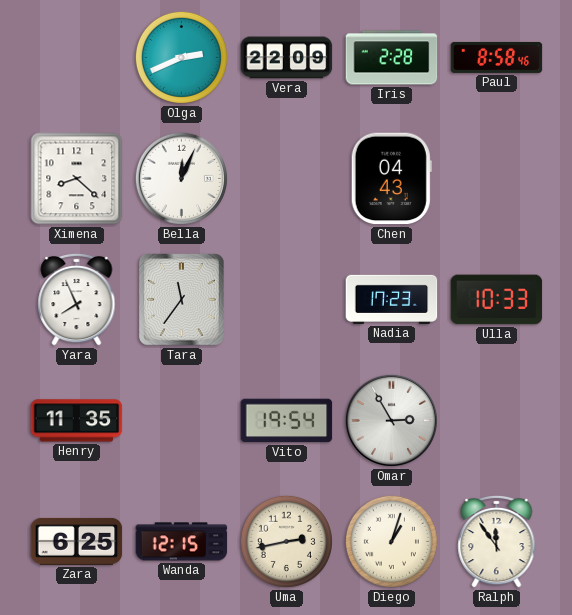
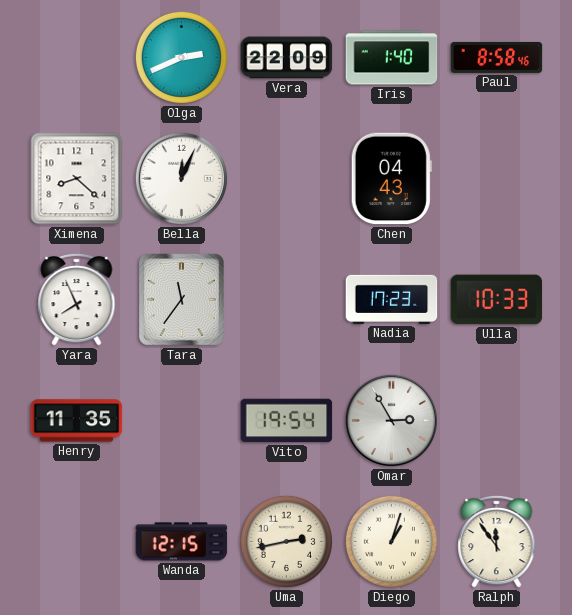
Iris: 2:28 -> 1:40 (392, 58)
Zara: 6:25 -> none (77, 541)
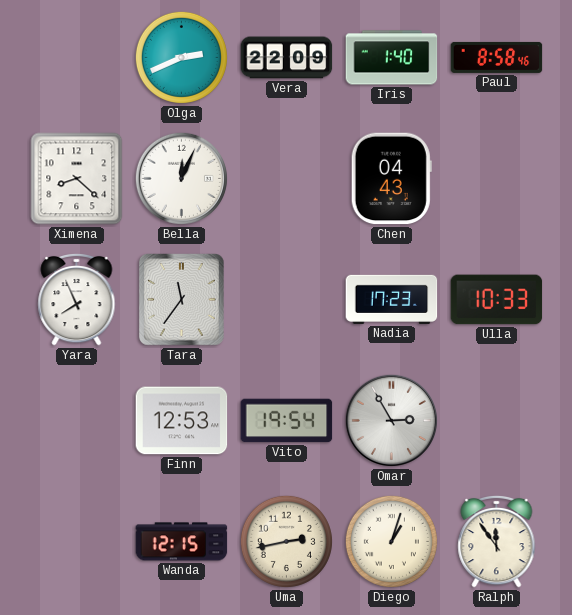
Henry: 11:35 -> none (77, 421)
Finn: none -> 12:53 (182, 421)
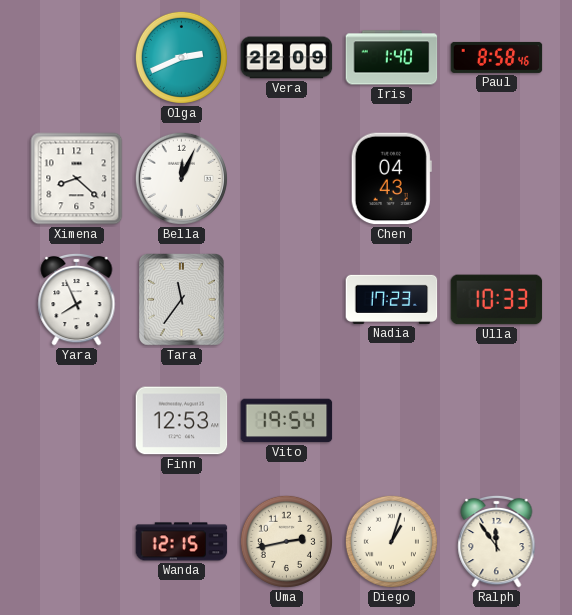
Omar: 2:55 -> none (391, 420)
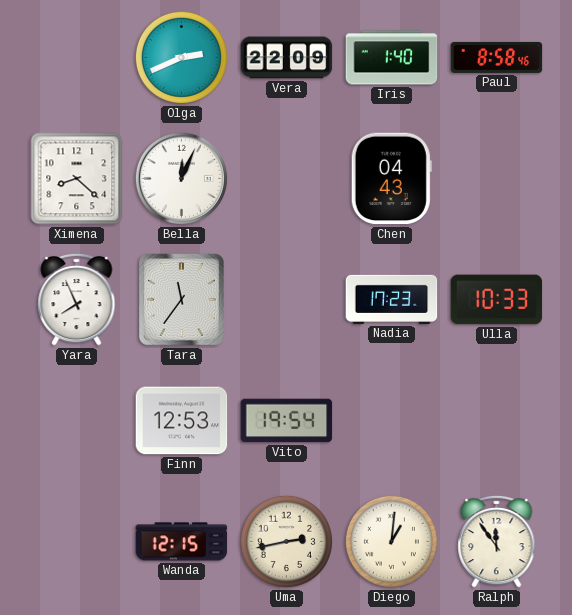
Diego: 1:03 -> 1:01 (391, 541)
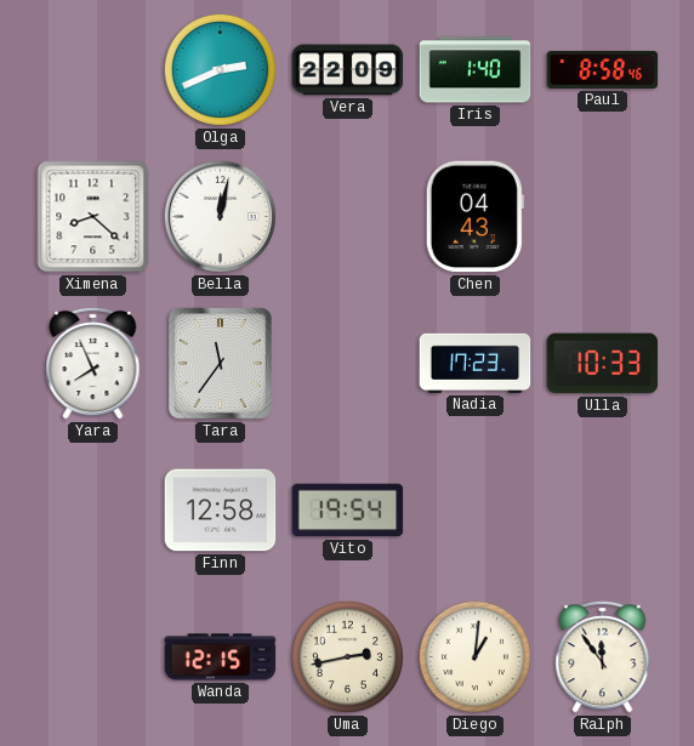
Bella: 12:04 -> 12:02 (220, 216)
Finn: 12:53 -> 12:58 (221, 511)
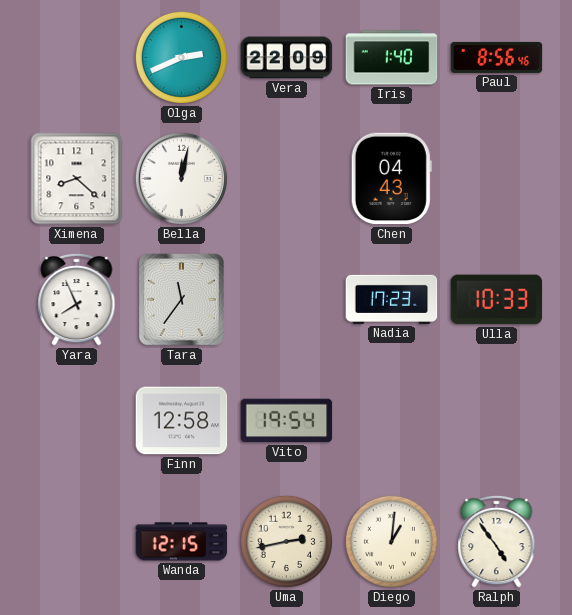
Paul: 8:58 -> 8:56 (497, 57)
Ralph: 11:54 -> 4:54 (497, 541)
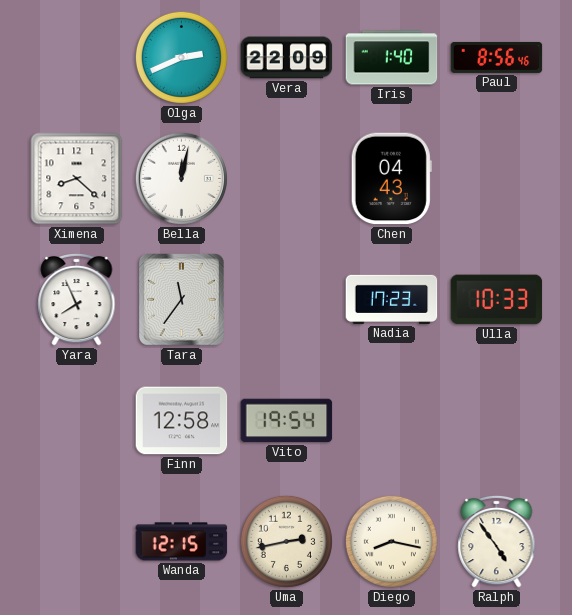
Diego: 1:01 -> 8:17 (391, 541)
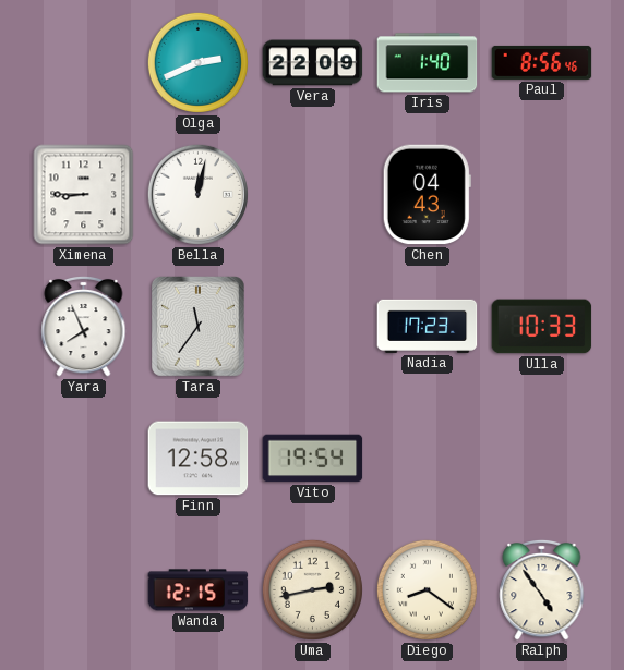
Ximena: 8:22 -> 8:45 (84, 195)
Diego: 8:17 -> 8:21 (427, 589)
